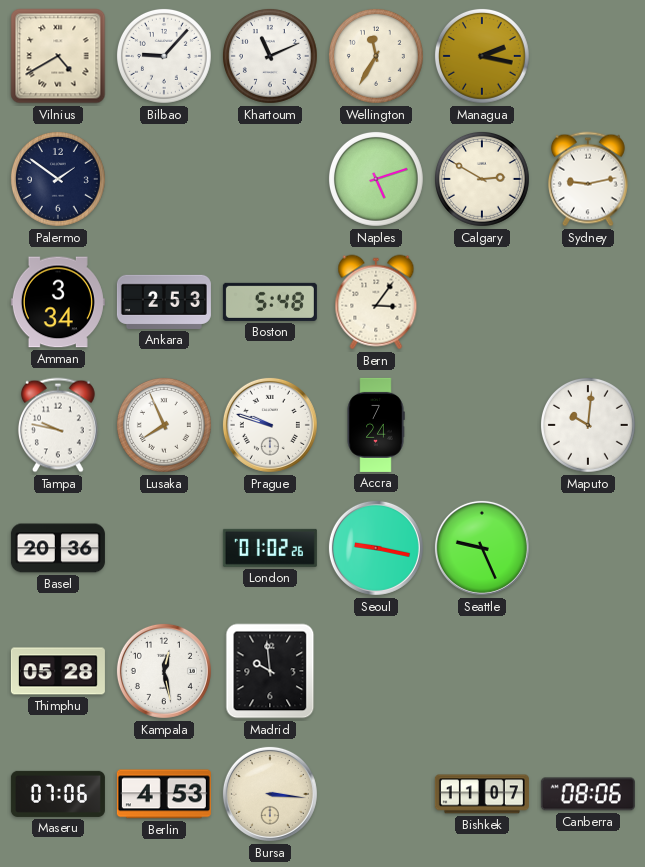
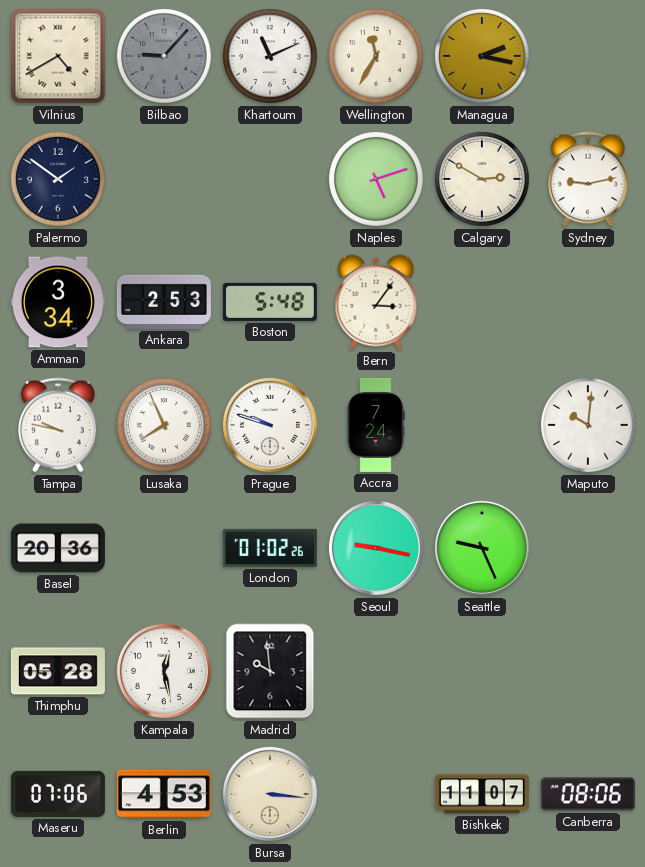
Bilbao dial: white -> grey (164, 56)
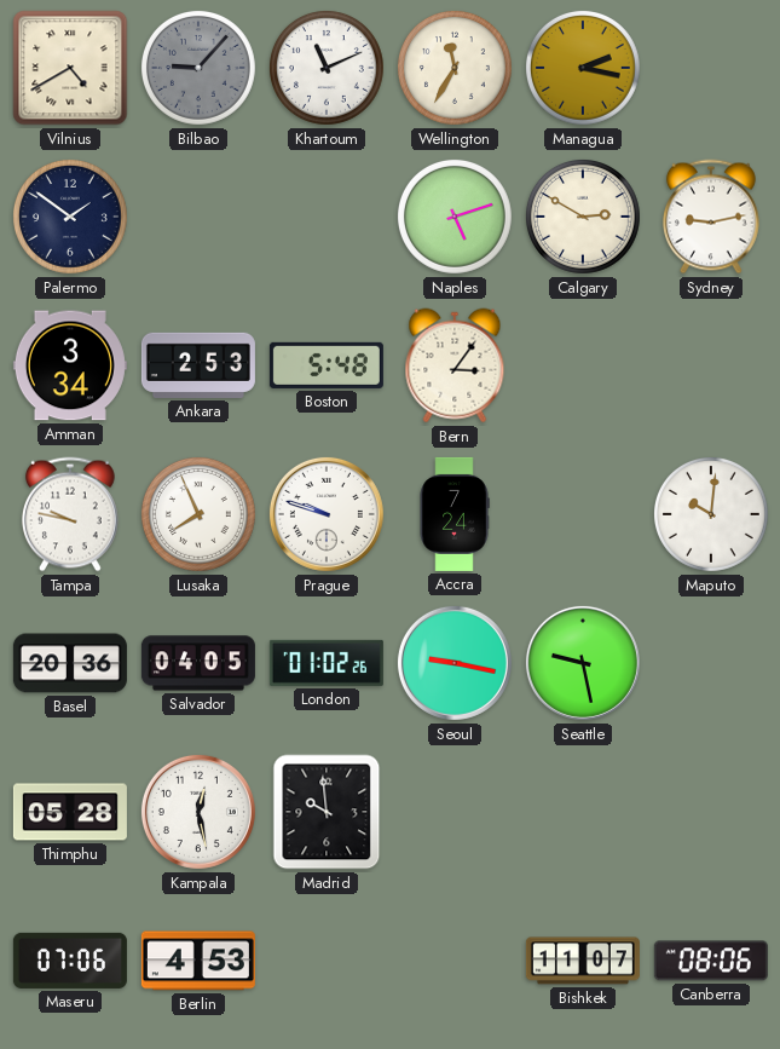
Salvador: none -> 04:05 (198, 663)
Seattle: 9:26 -> 9:28 (583, 663)
Bursa: 3:16 -> none (270, 794)
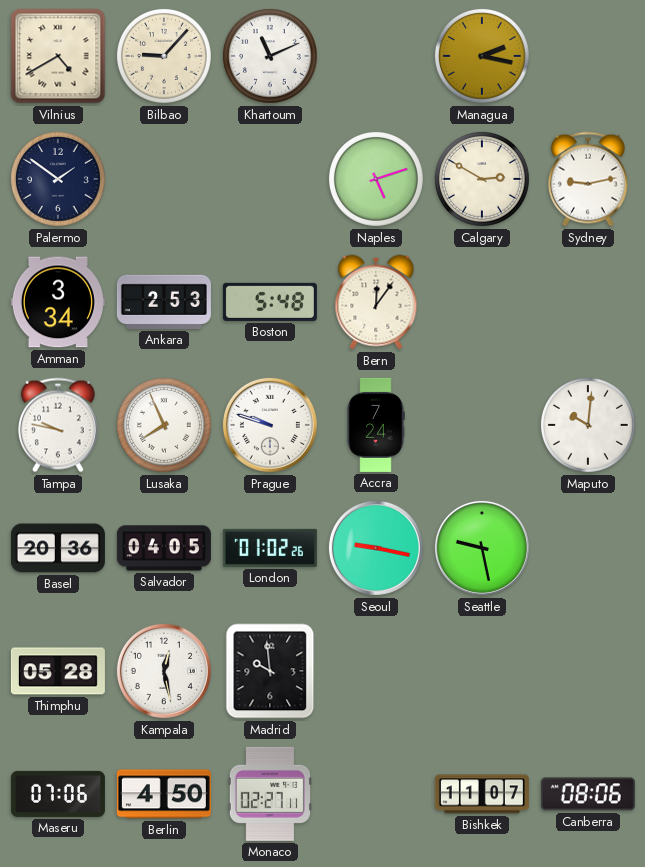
Bilbao dial: grey -> cream (164, 56)
Wellington: 11:35 -> none (455, 68)
Bern: 3:06 -> 12:06 (376, 302)
Berlin: 4:53 -> 4:50 (164, 794)
Monaco: none -> 02:27 (270, 794)
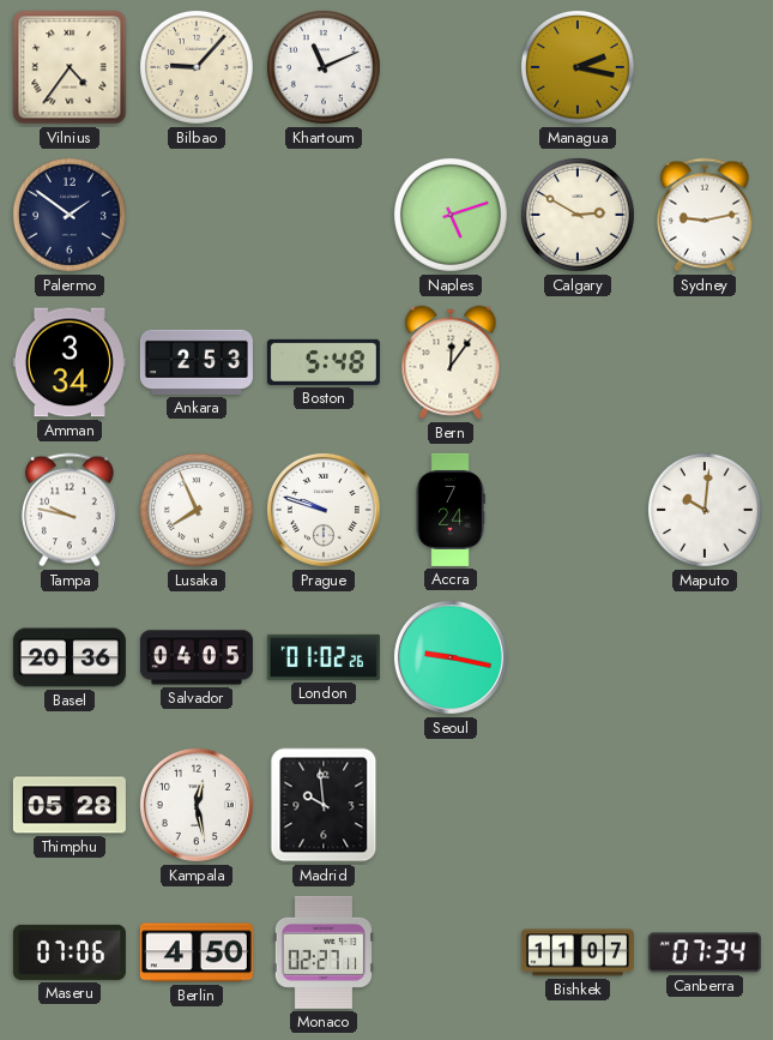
Vilnius: 4:40 -> 4:36 (70, 67)
Seattle: 9:28 -> none (482, 548)
Canberra: 08:06 -> 07:34 (705, 952)
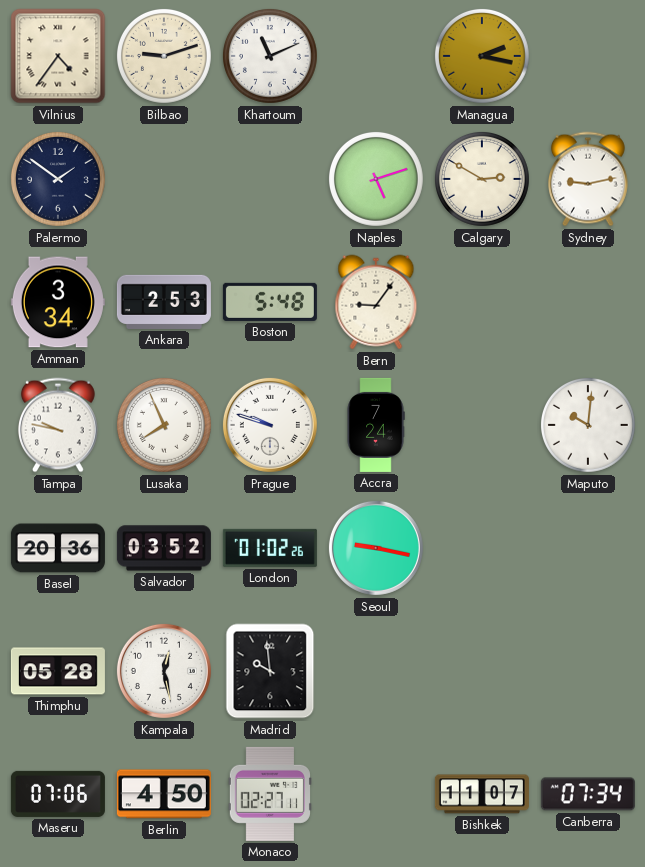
Bilbao: 9:07 -> 9:12 (164, 56)
Bern: 12:06 -> 9:06 (376, 302)
Salvador: 04:05 -> 03:52 (164, 548)
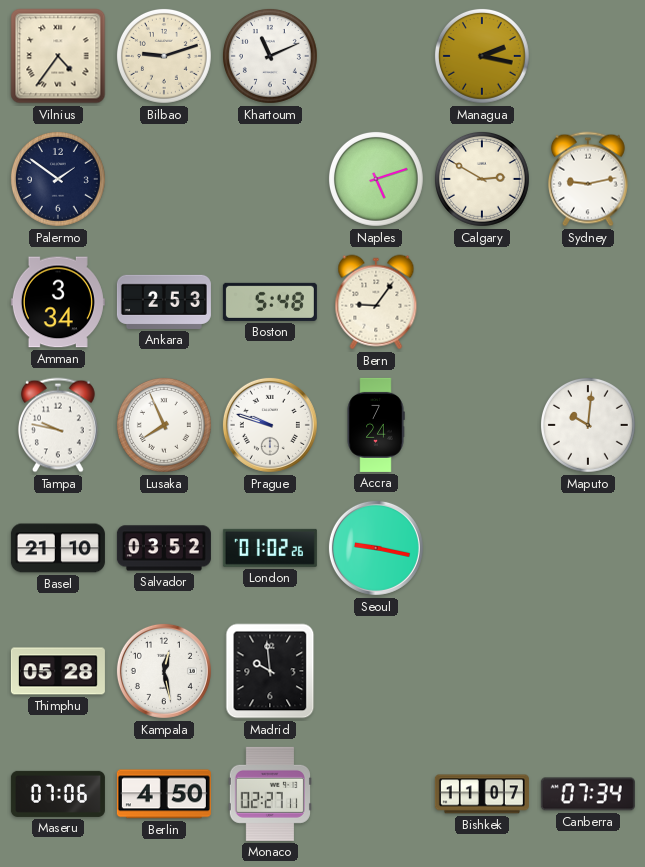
Basel: 20:36 -> 21:10 (58, 548)
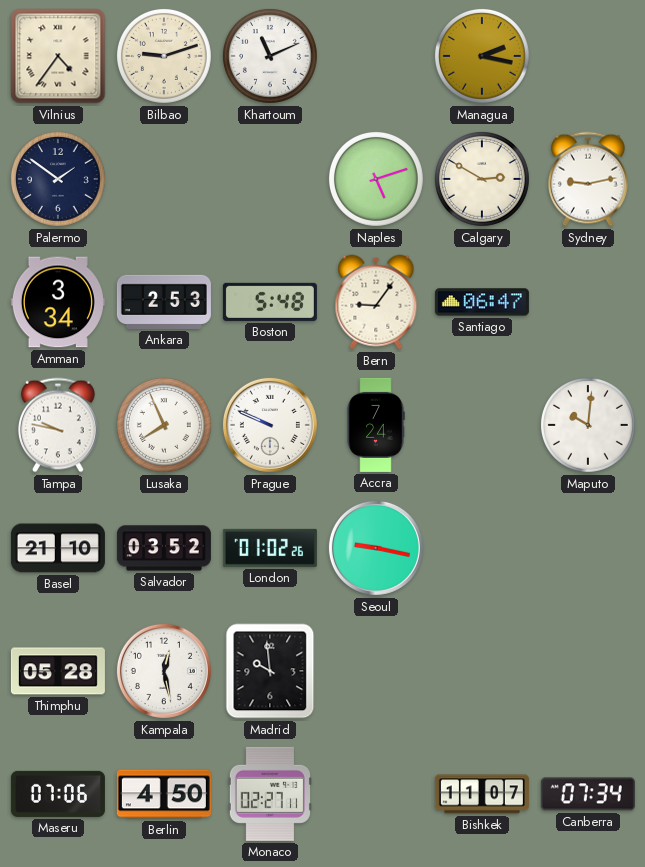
Santiago: none -> 06:47 (482, 302)
Prague: 9:48 -> 9:49 (270, 425)
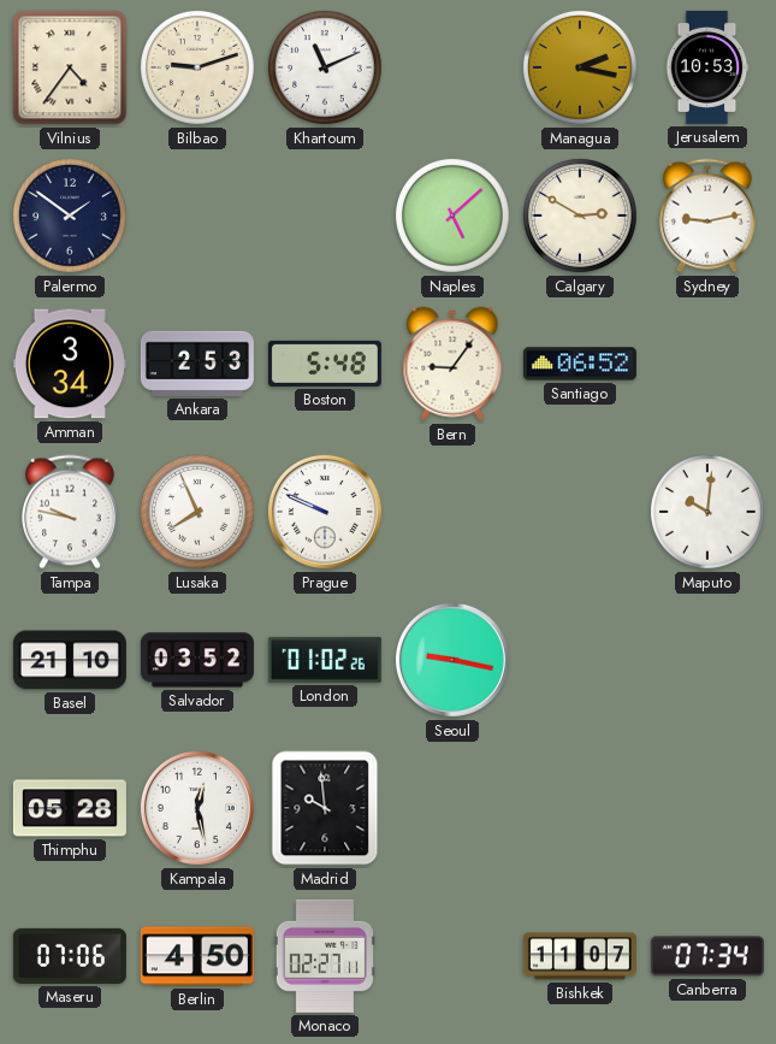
Jerusalem: none -> 10:53 (707, 67)
Naples: 5:12 -> 5:08 (452, 216)
Santiago: 06:47 -> 06:52 (580, 364)
Accra: 7:24 -> none (376, 425)
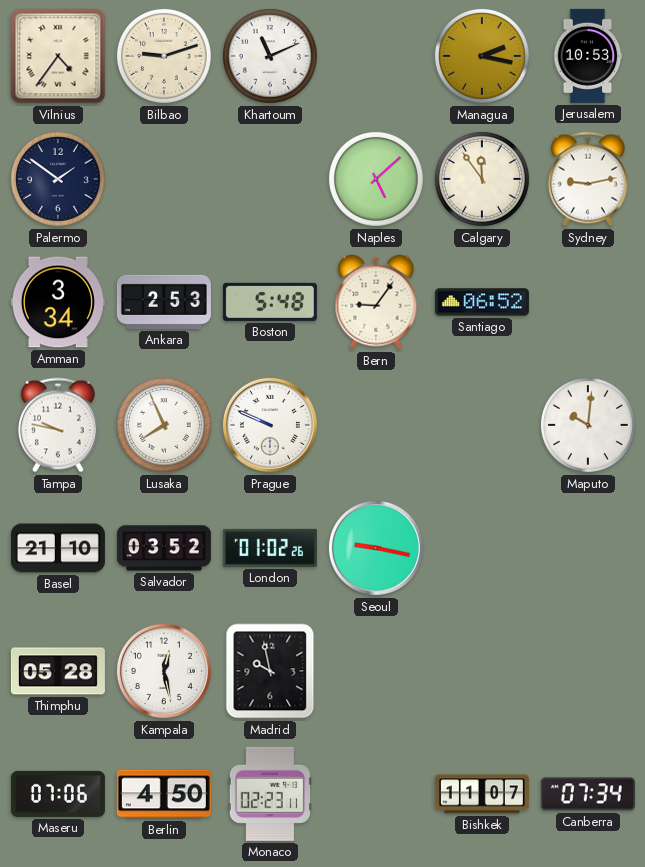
Calgary: 2:50 -> 11:54 (482, 179)
Madrid: 9:59 -> 9:58 (270, 671)
Monaco: 02:27 -> 02:23 (270, 794)
